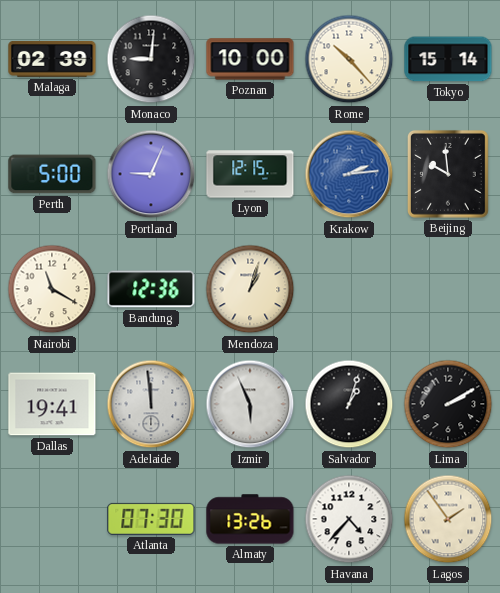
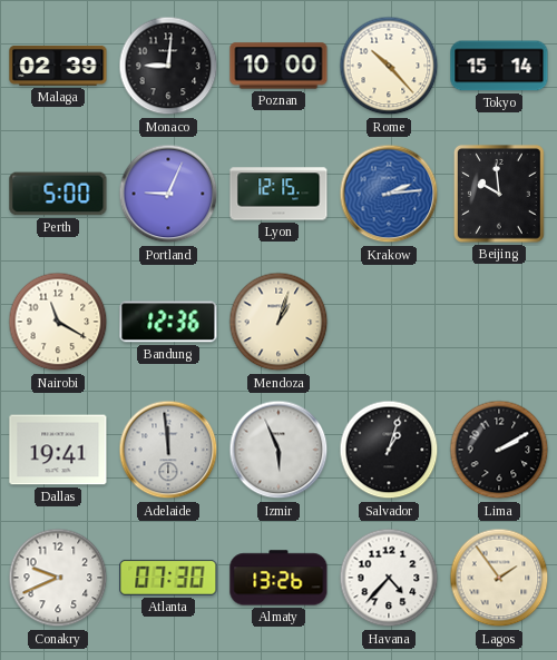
Conakry: none -> 9:41 (58, 578)
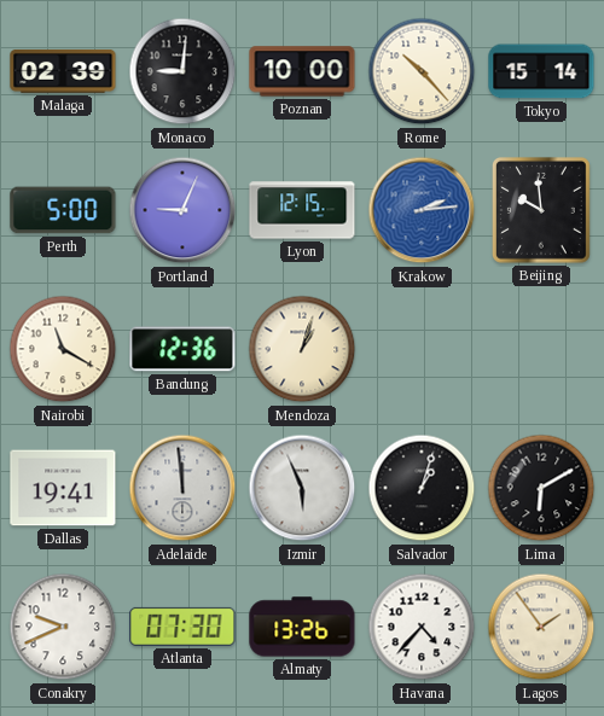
Lima: 2:10 -> 6:10 (541, 488)
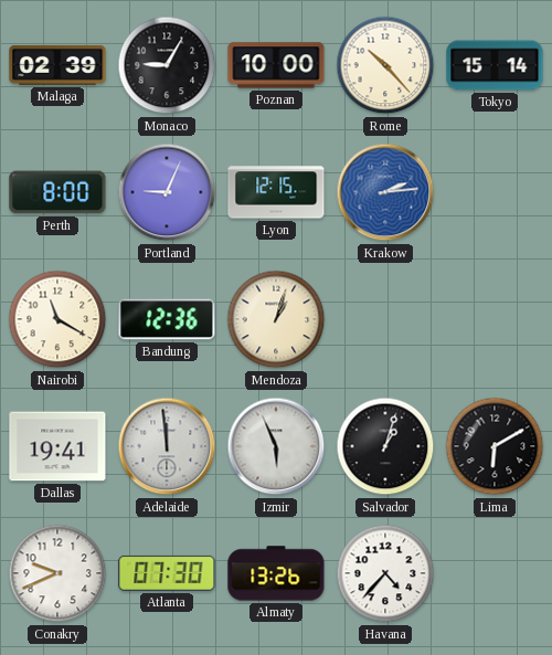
Monaco: 9:01 -> 9:05 (167, 65)
Perth: 5:00 -> 8:00 (57, 192)
Beijing: 9:59 -> none (541, 210)
Lagos: 1:54 -> none (541, 627)
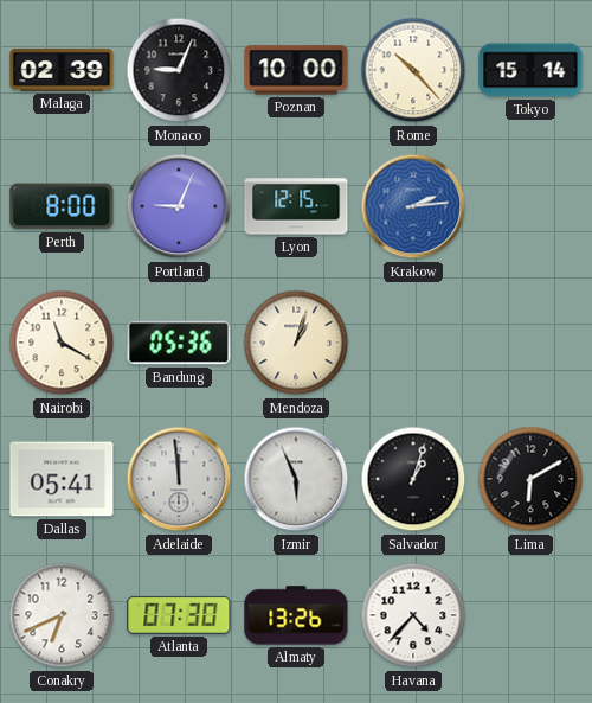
Monaco: 9:05 -> 9:04 (179, 70)
Bandung: 12:36 -> 05:36 (179, 343)
Dallas: 19:41 -> 05:41 (62, 479)
Conakry: 9:41 -> 6:41 (62, 615)
